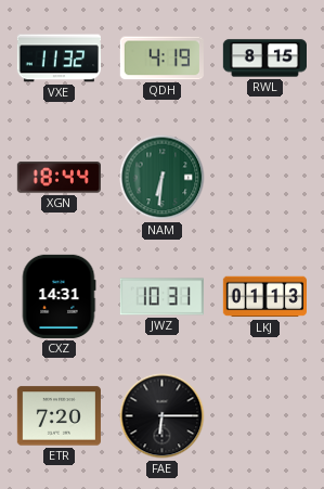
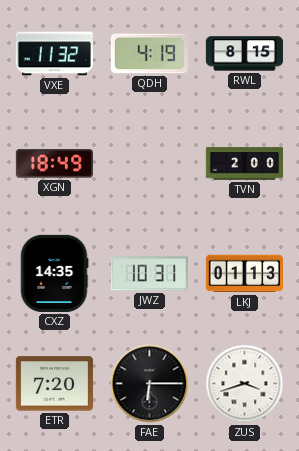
XGN: 18:44 -> 18:49 (54, 164)
NAM: 6:31 -> none (163, 178)
TVN: none -> 2:00 (244, 164)
CXZ: 14:31 -> 14:35 (54, 273)
ZUS: none -> 3:42 (245, 384)
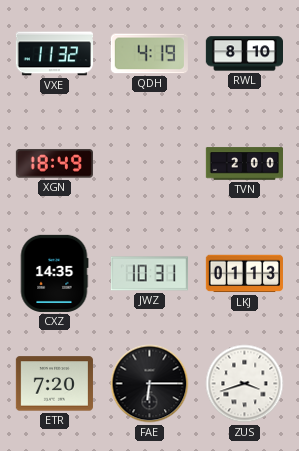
RWL: 8:15 -> 8:10 (244, 54)
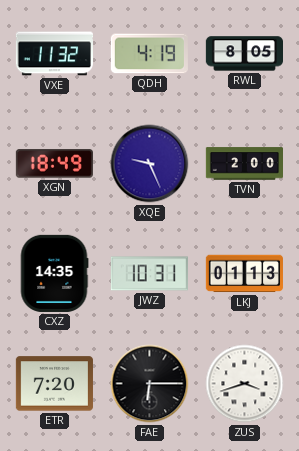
RWL: 8:10 -> 8:05 (244, 54)
XQE: none -> 9:26 (150, 164)
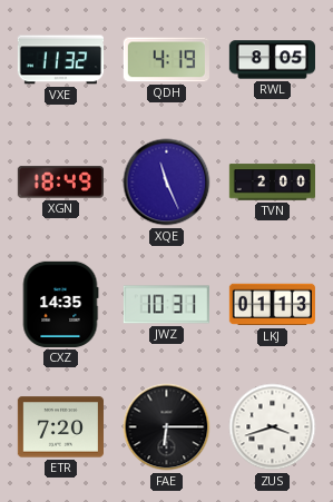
XQE: 9:26 -> 11:26 (167, 183)
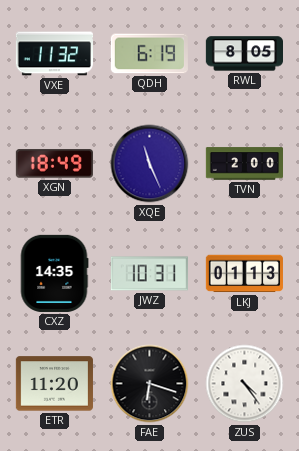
QDH: 4:19 -> 6:19 (149, 54)
ETR: 7:20 -> 11:20 (54, 384)
FAE: 6:15 -> 6:18 (150, 384)
ZUS: 3:42 -> 4:24 (245, 384)
